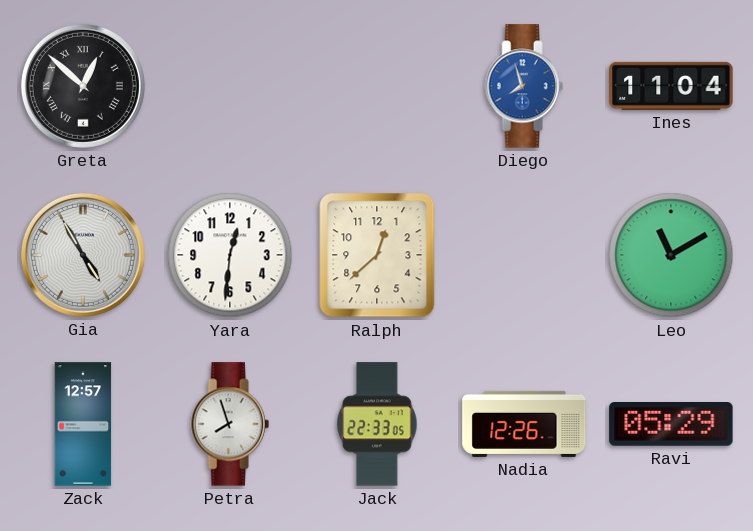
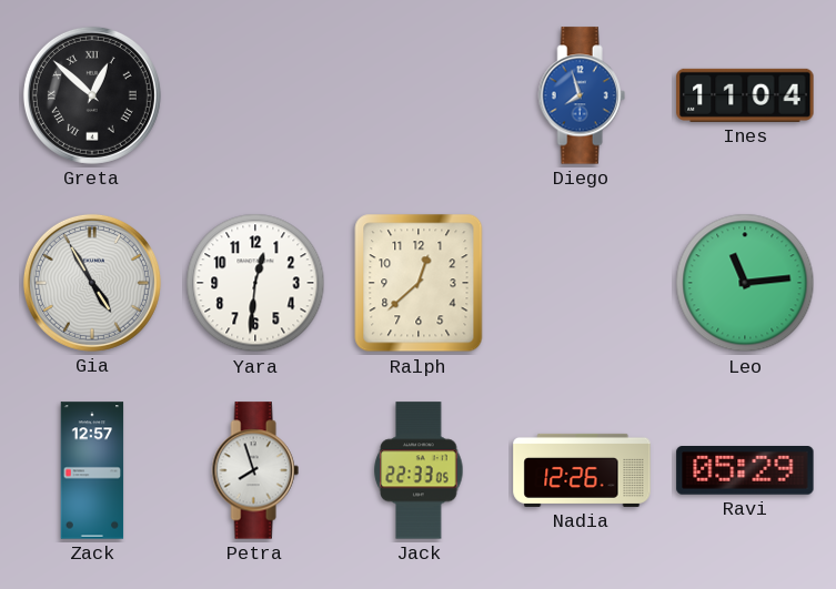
Leo: 11:10 -> 11:14 (745, 283)
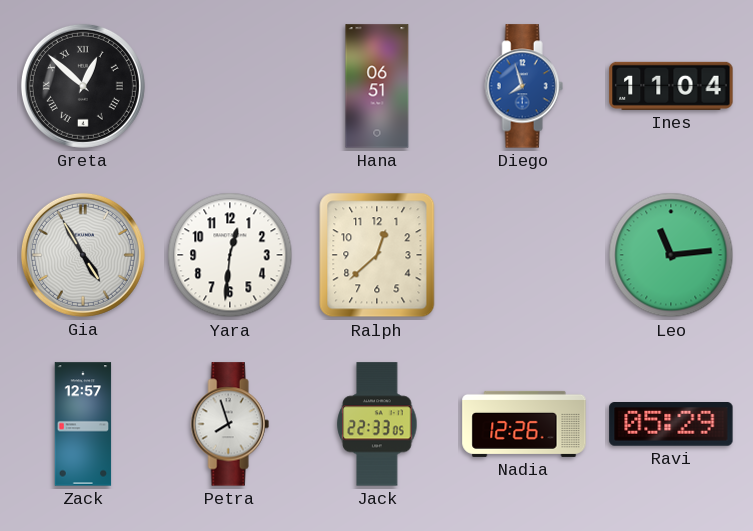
Hana: none -> 06:51 (377, 86)
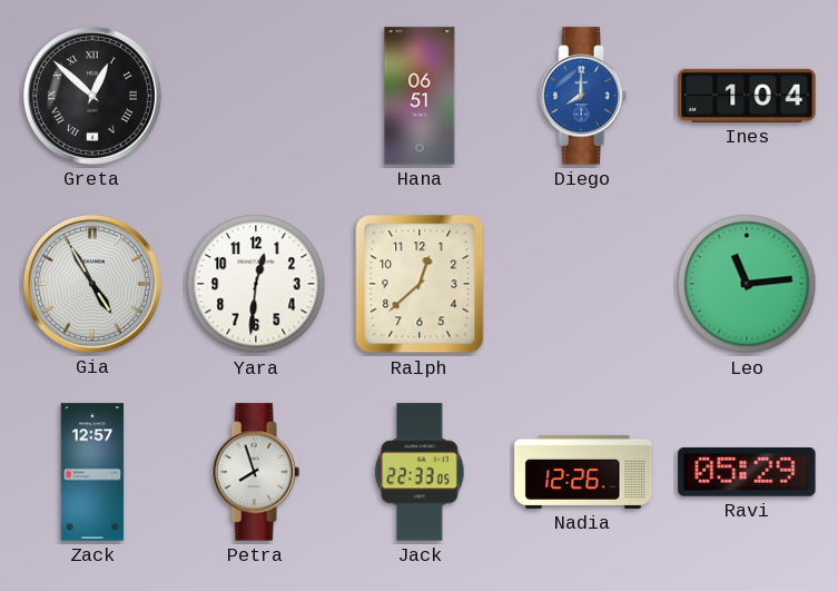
Diego: 7:57 -> 8:00 (583, 96)
Ines: 11:04 -> 1:04 (747, 96)
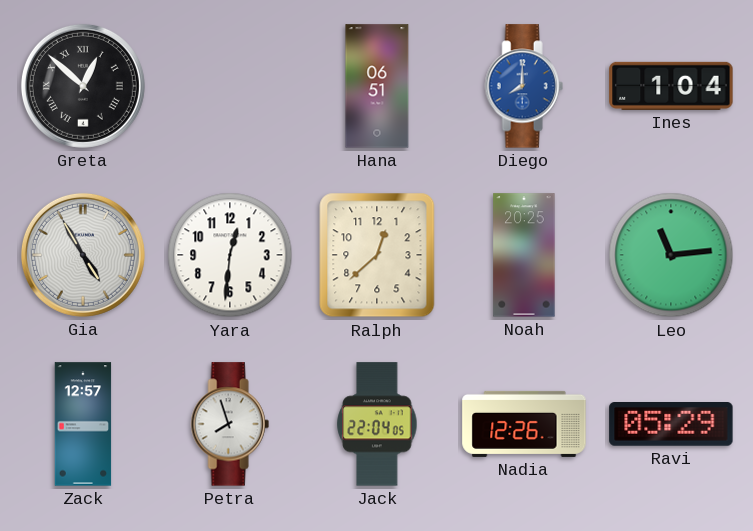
Noah: none -> 20:25 (524, 255)
Jack: 22:33 -> 22:04 (377, 424)
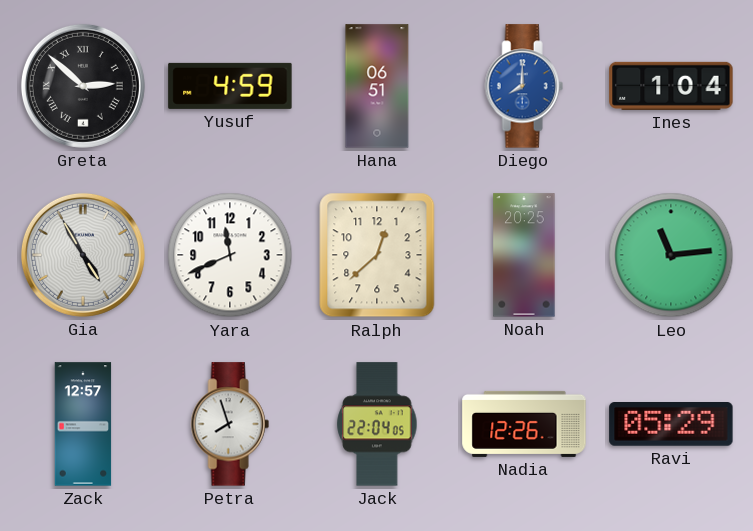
Greta: 12:52 -> 2:52 (83, 86)
Yusuf: none -> 4:59 (230, 86)
Yara: 12:31 -> 11:41 (230, 255)
